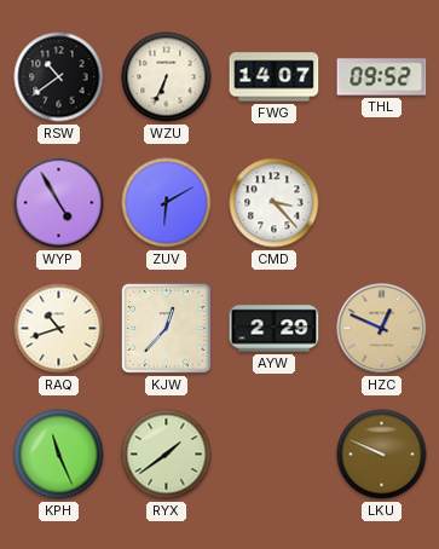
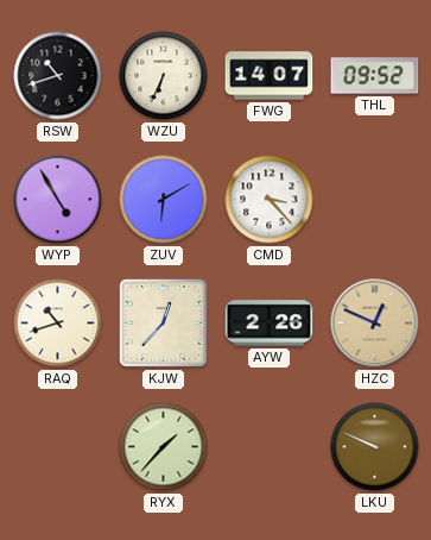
RSW: 10:39 -> 10:42 (58, 76)
AYW: 2:29 -> 2:26 (270, 324)
KPH: 11:26 -> none (59, 455)
RYX: 1:39 -> 1:37 (164, 447)
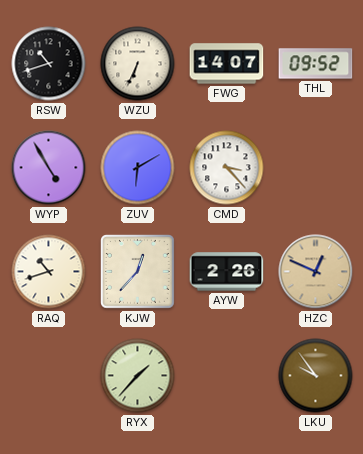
LKU: 9:49 -> 9:54 (316, 376)
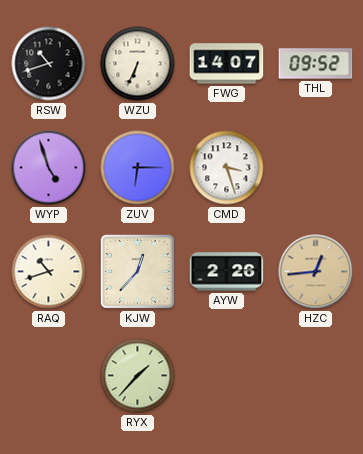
WYP: 4:55 -> 4:57 (49, 168)
ZUV: 6:10 -> 6:15 (138, 168)
CMD: 3:23 -> 3:27 (227, 168)
HZC: 12:49 -> 12:44 (316, 272)
LKU: 9:54 -> none (316, 376)
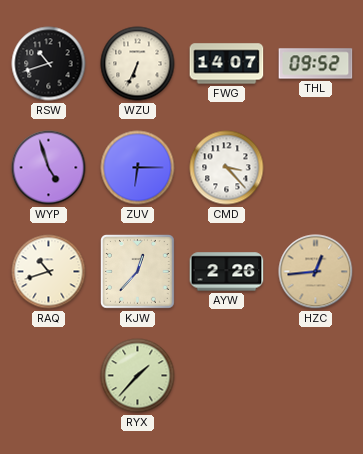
CMD: 3:27 -> 3:23 (227, 168)
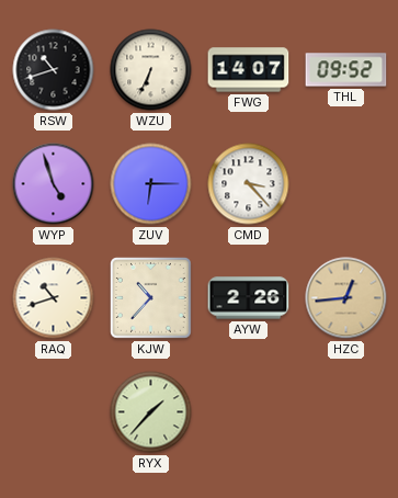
KJW: 12:37 -> 10:37 (151, 298)
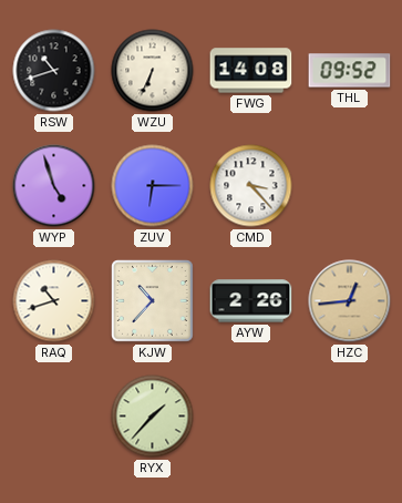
FWG: 14:07 -> 14:08 (251, 71)
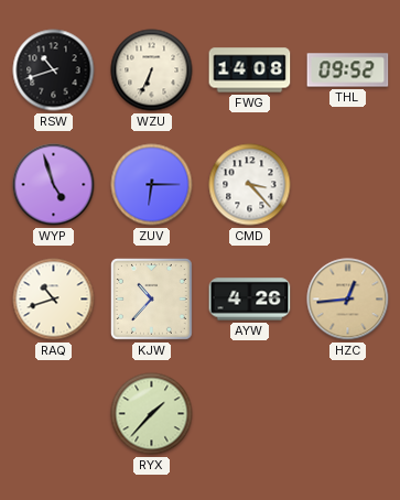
AYW: 2:26 -> 4:26 (250, 300)
